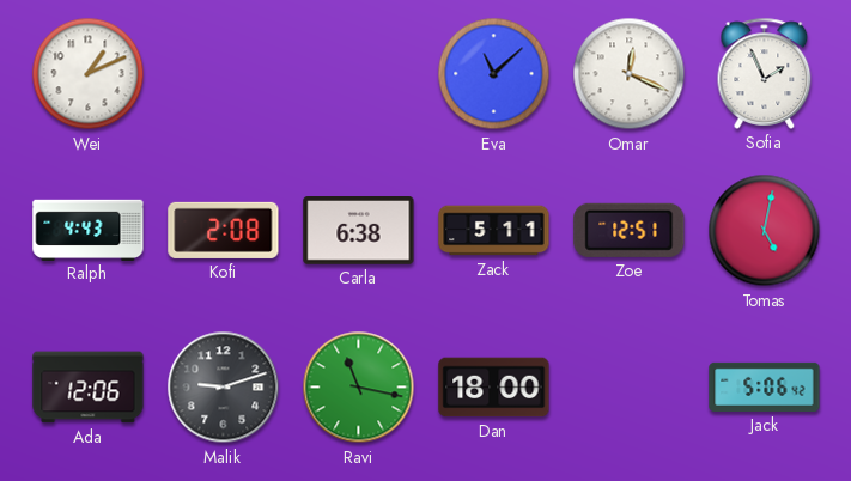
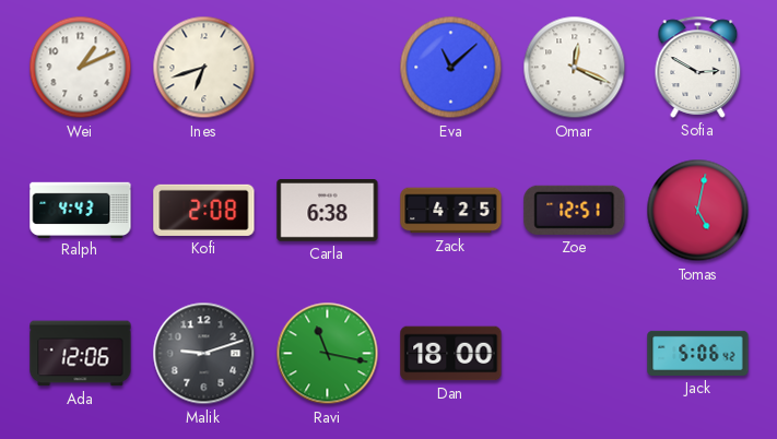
Ines: none -> 6:42 (204, 68)
Sofia: 1:56 -> 2:50 (698, 67)
Zack: 5:11 -> 4:25 (451, 211)
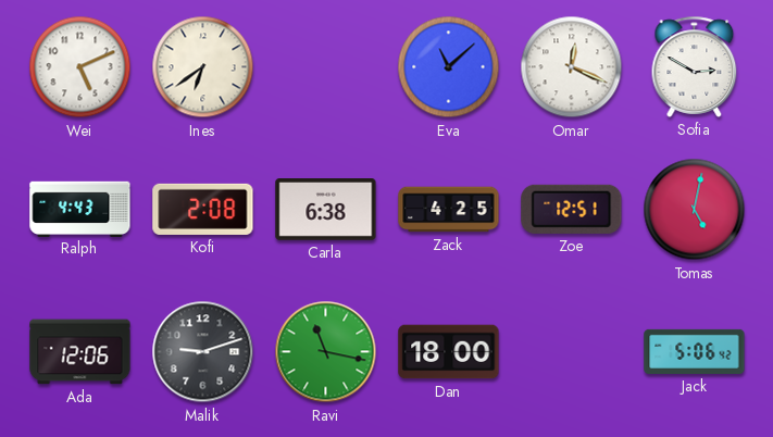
Wei: 1:11 -> 5:11 (80, 67)
Ines: 6:42 -> 6:39 (203, 67)
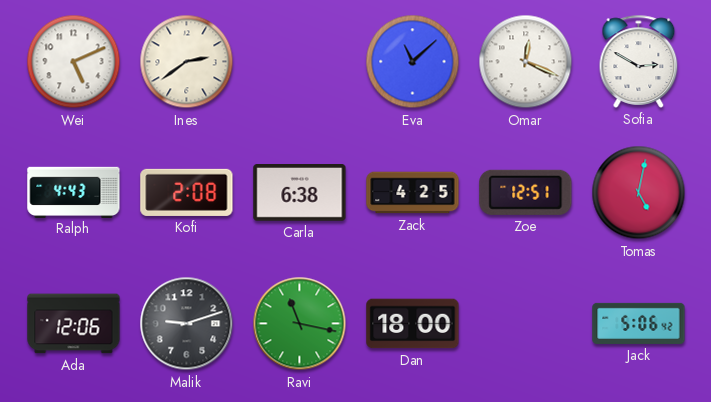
Ines: 6:39 -> 2:39 (187, 62)
